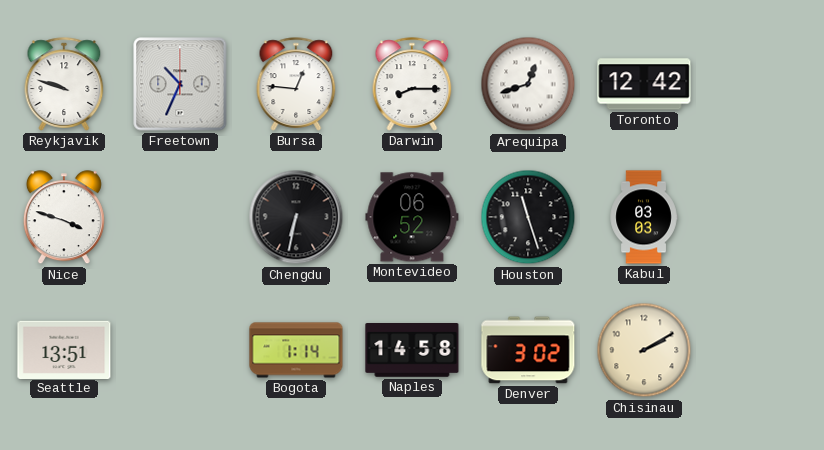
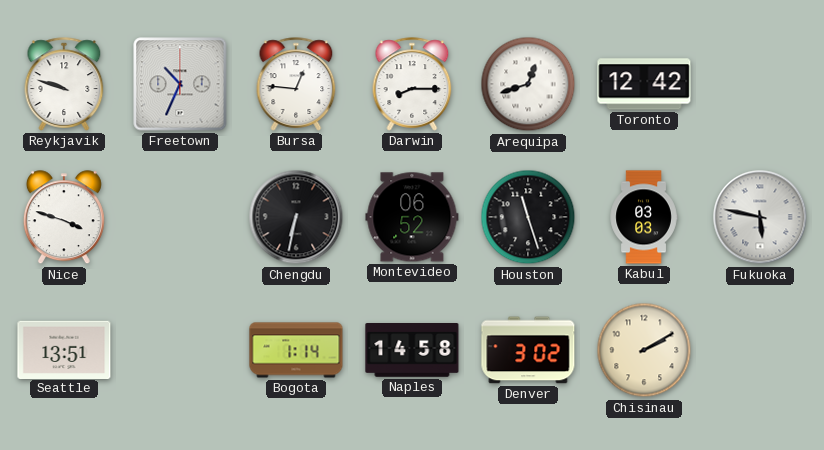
Fukuoka: none -> 5:47 (760, 217)
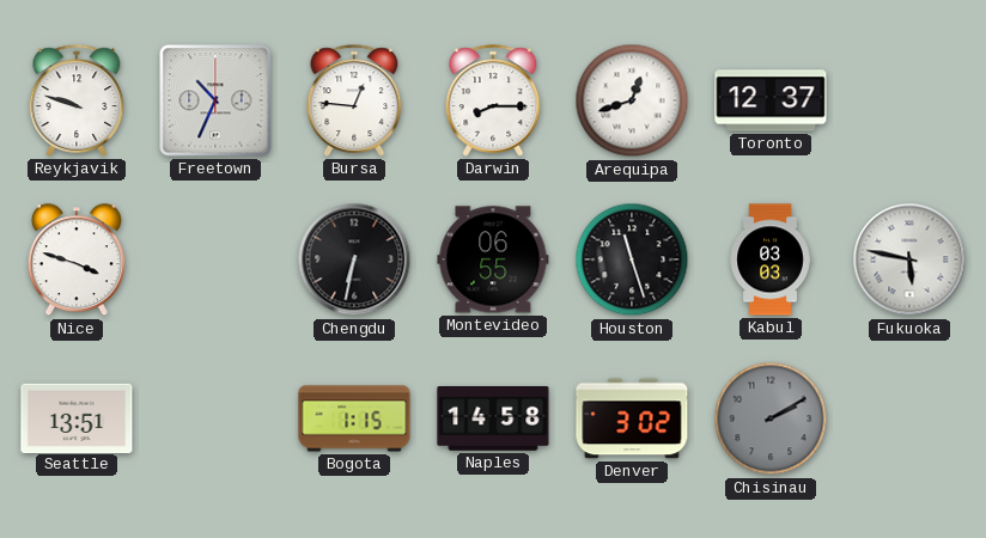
Toronto: 12:42 -> 12:37 (771, 100)
Montevideo: 06:52 -> 06:55 (493, 259)
Bogota: 1:14 -> 1:15 (354, 418)
Chisinau dial: cream -> grey (771, 418)
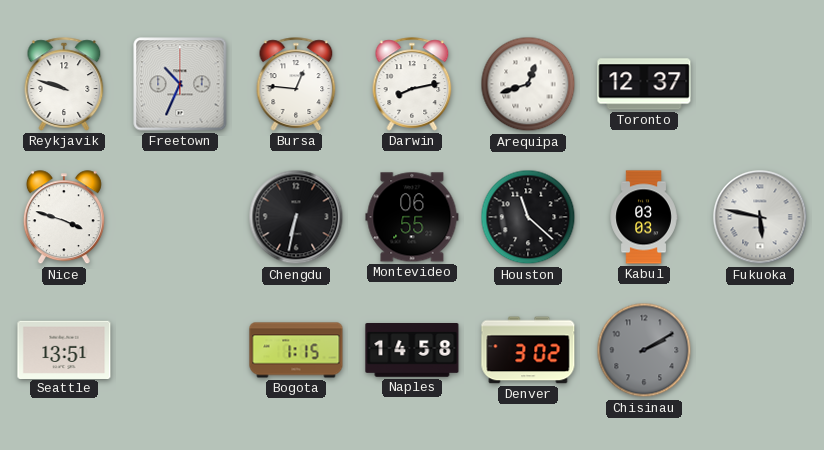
Darwin: 8:15 -> 8:13 (412, 84)
Houston: 11:27 -> 11:22 (528, 217)
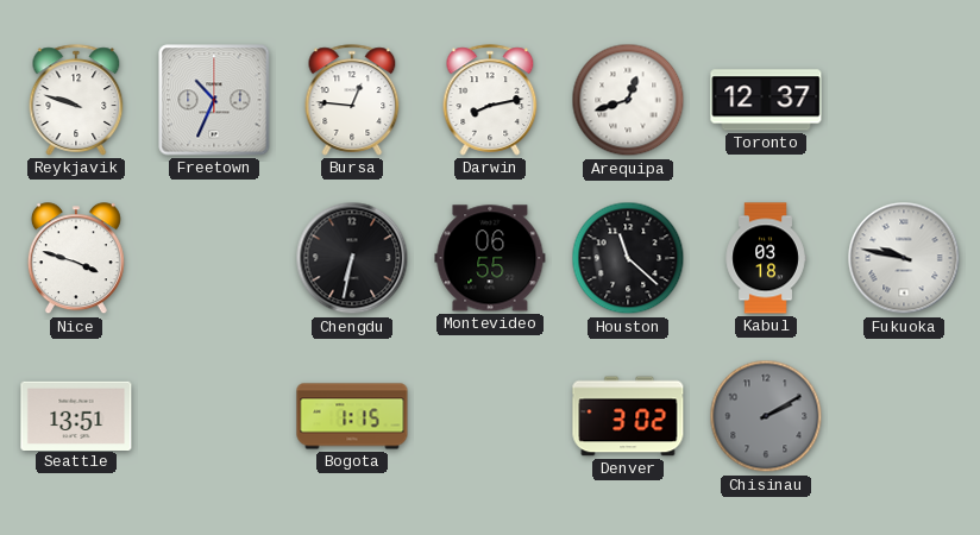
Kabul: 03:03 -> 03:18 (766, 258)
Fukuoka: 5:47 -> 9:47 (904, 258)
Naples: 14:58 -> none (412, 351)
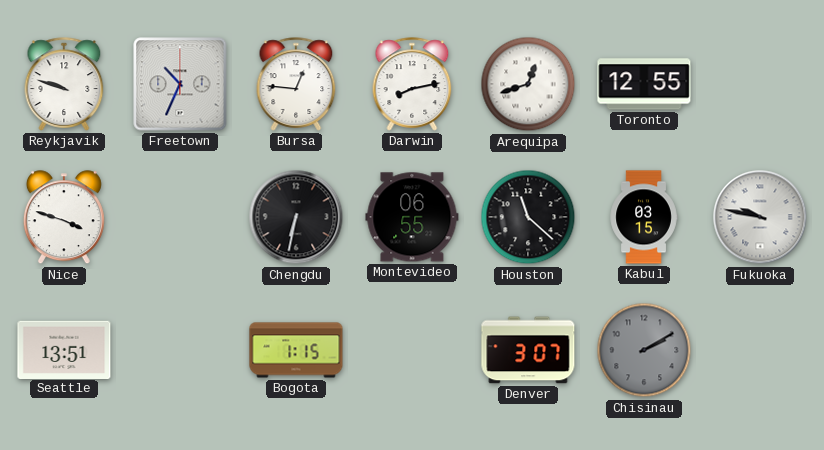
Toronto: 12:37 -> 12:55 (644, 84)
Kabul: 03:18 -> 03:15 (644, 217)
Denver: 3:02 -> 3:07 (528, 350)
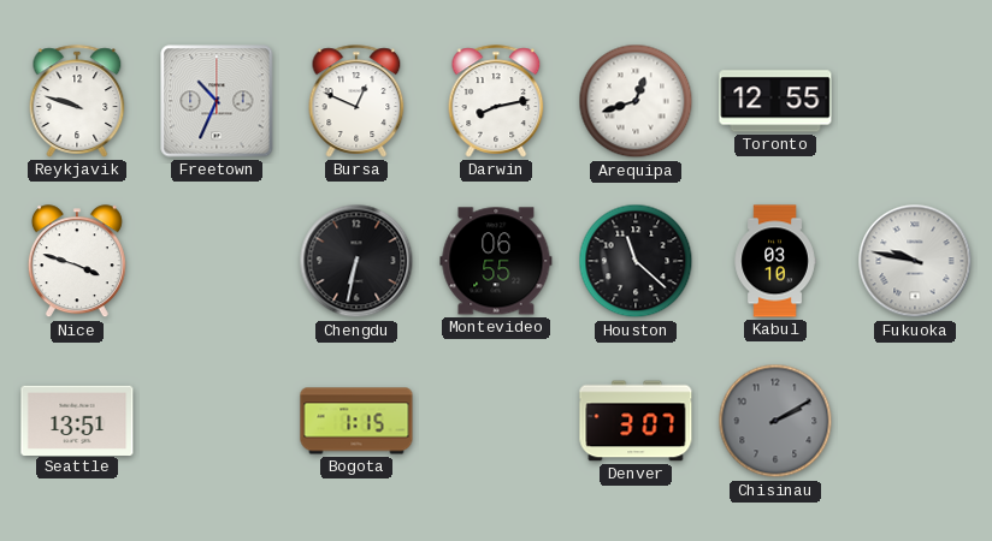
Bursa: 12:46 -> 12:49 (356, 101)
Kabul: 03:15 -> 03:10 (775, 261)
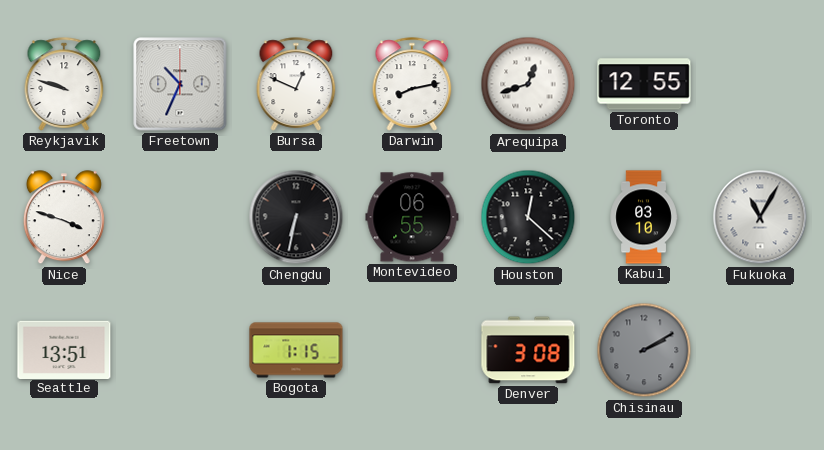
Houston: 11:22 -> 12:22 (528, 217)
Fukuoka: 9:47 -> 11:05 (760, 217)
Denver: 3:07 -> 3:08 (528, 350)
